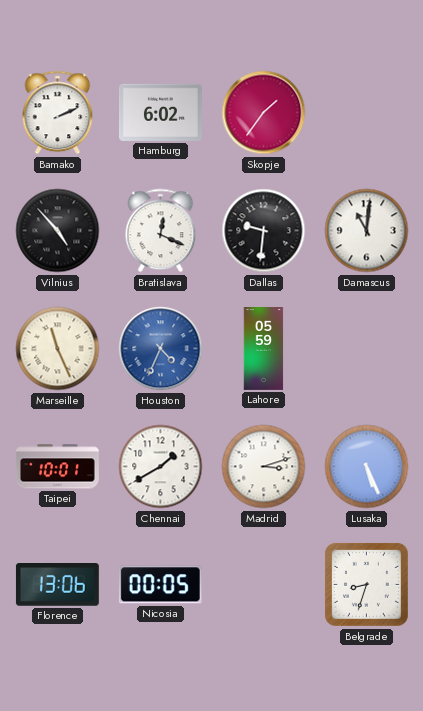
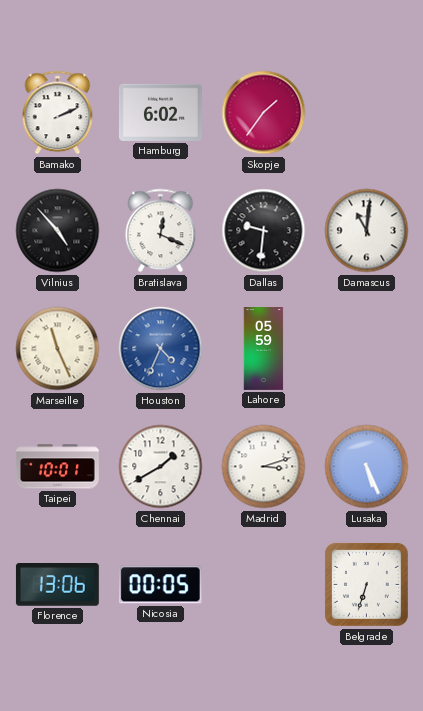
Belgrade: 8:33 -> 6:33 (366, 584)
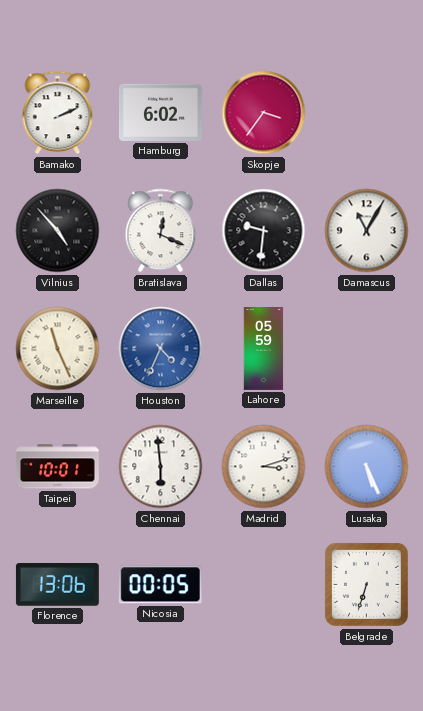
Skopje: 1:36 -> 3:36 (264, 113)
Damascus: 11:01 -> 11:05 (367, 231)
Chennai: 1:40 -> 5:59 (161, 467)
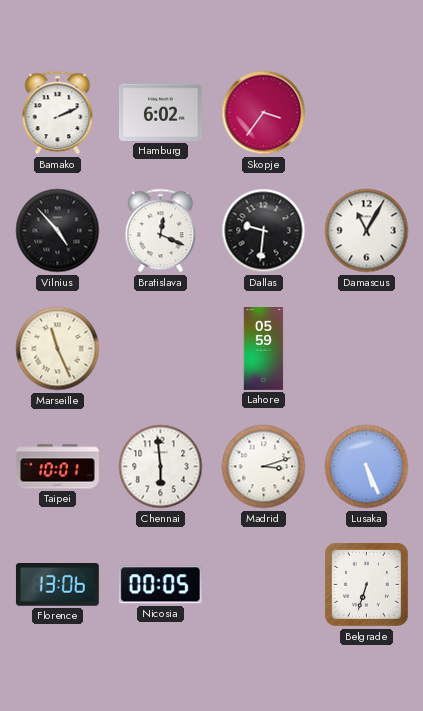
Houston: 4:34 -> none (161, 349)
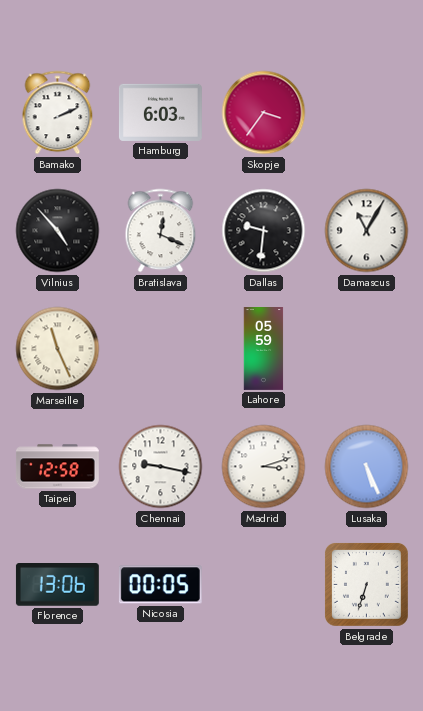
Hamburg: 6:02 -> 6:03 (160, 112)
Taipei: 10:01 -> 12:58 (57, 467)
Chennai: 5:59 -> 9:17 (161, 467)
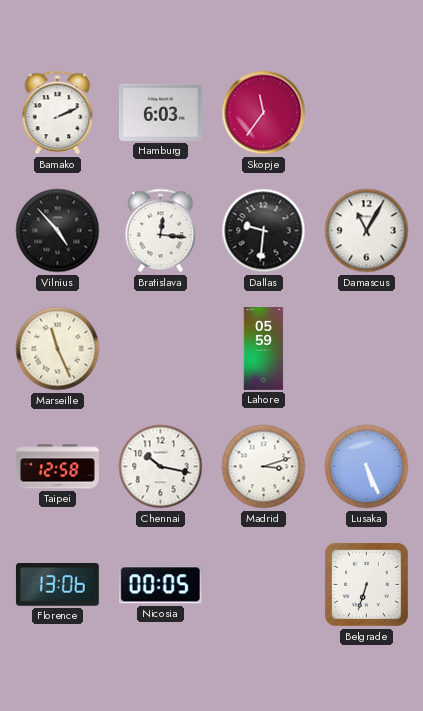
Skopje: 3:36 -> 11:36 (264, 113)
Bratislava: 12:19 -> 12:16 (161, 231)
Chennai: 9:17 -> 10:17 (161, 467)
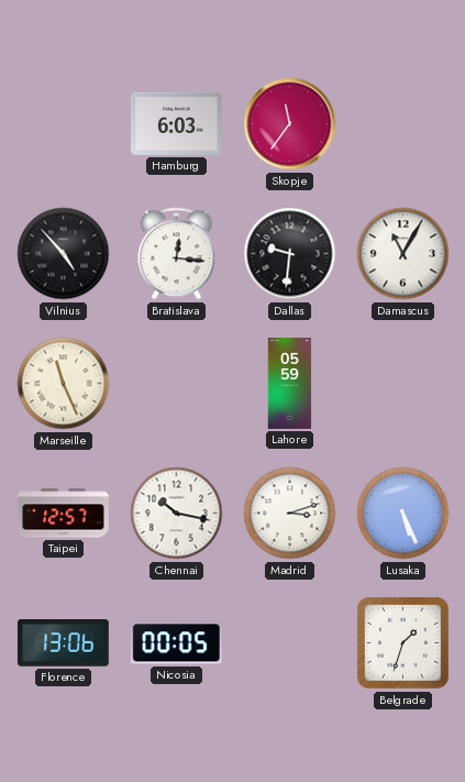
Bamako: 2:11 -> none (58, 113)
Taipei: 12:58 -> 12:57 (63, 514)
Belgrade: 6:33 -> 1:33 (402, 642)
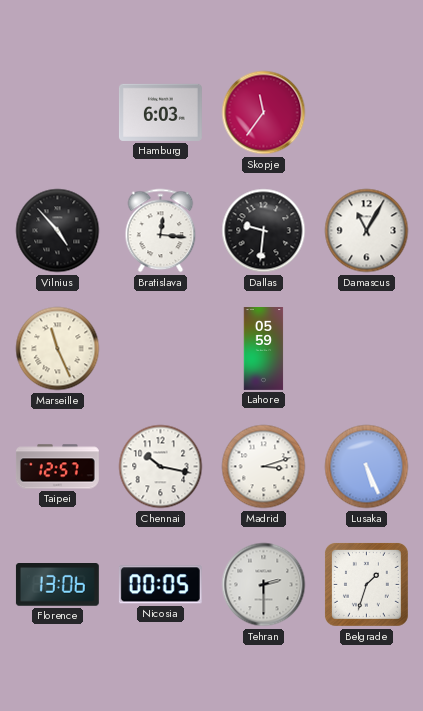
Tehran: none -> 2:30 (264, 585)
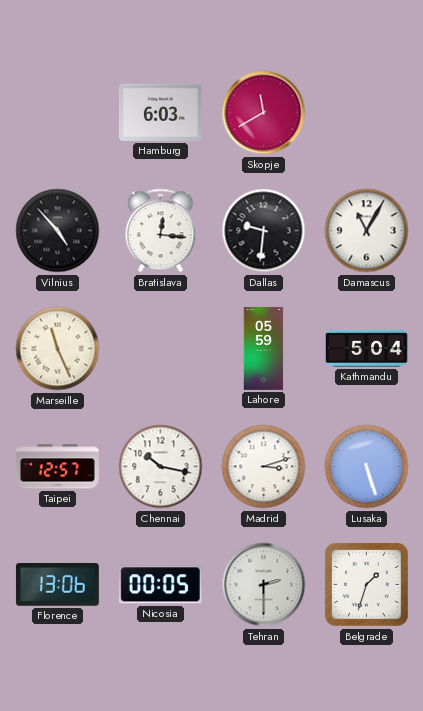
Skopje: 11:36 -> 11:40 (264, 113)
Kathmandu: none -> 5:04 (366, 348)
Lusaka: 5:26 -> 5:27 (367, 467)
